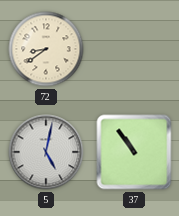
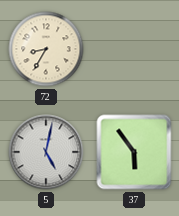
72: 8:39 -> 8:35 (46, 49)
37: 10:54 -> 5:54 (134, 152)
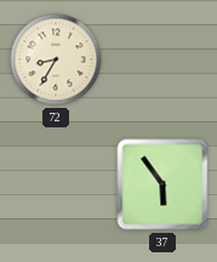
5: 5:02 -> none (46, 152)
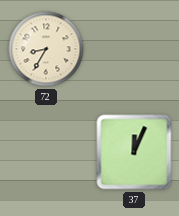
37: 5:54 -> 12:04 (134, 152)
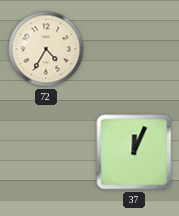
72: 8:35 -> 4:35 (46, 49)
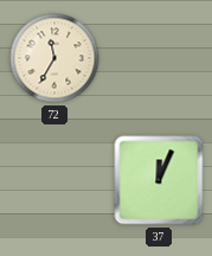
72: 4:35 -> 11:35 (54, 58)
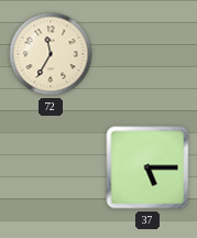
37: 12:04 -> 5:15 (147, 167)
